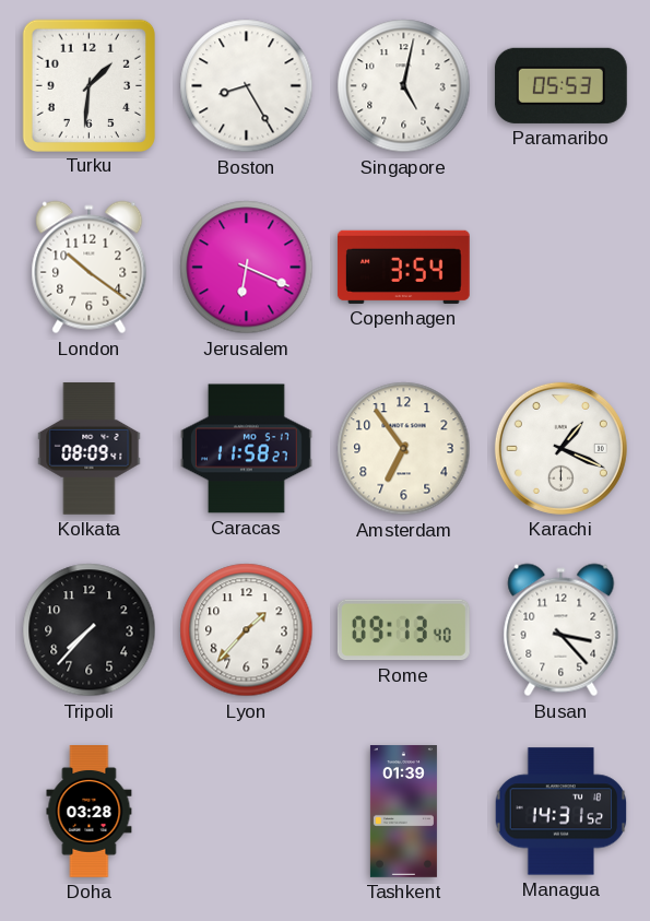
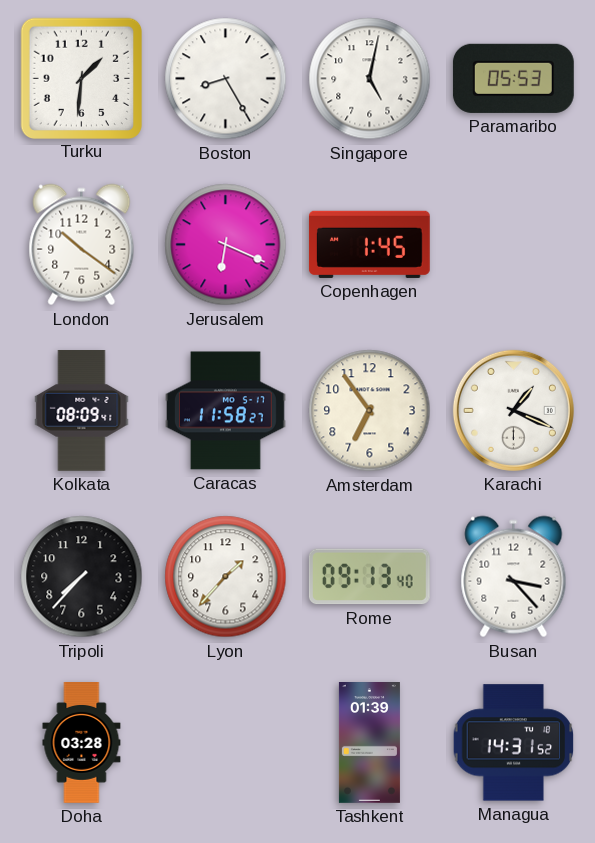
Copenhagen: 3:54 -> 1:45 (369, 244)
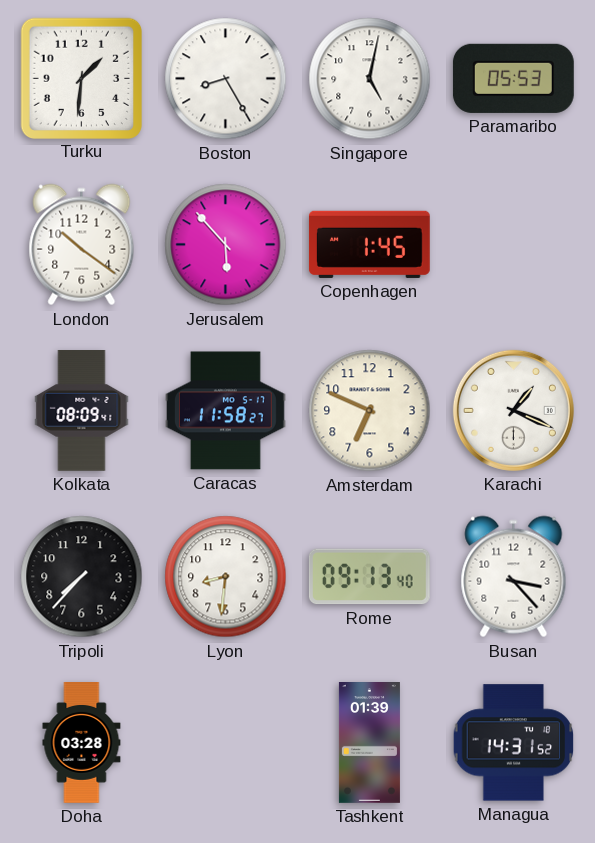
Jerusalem: 6:19 -> 5:53 (226, 245)
Amsterdam: 6:54 -> 6:49 (370, 411)
Lyon: 1:37 -> 8:31 (226, 577)
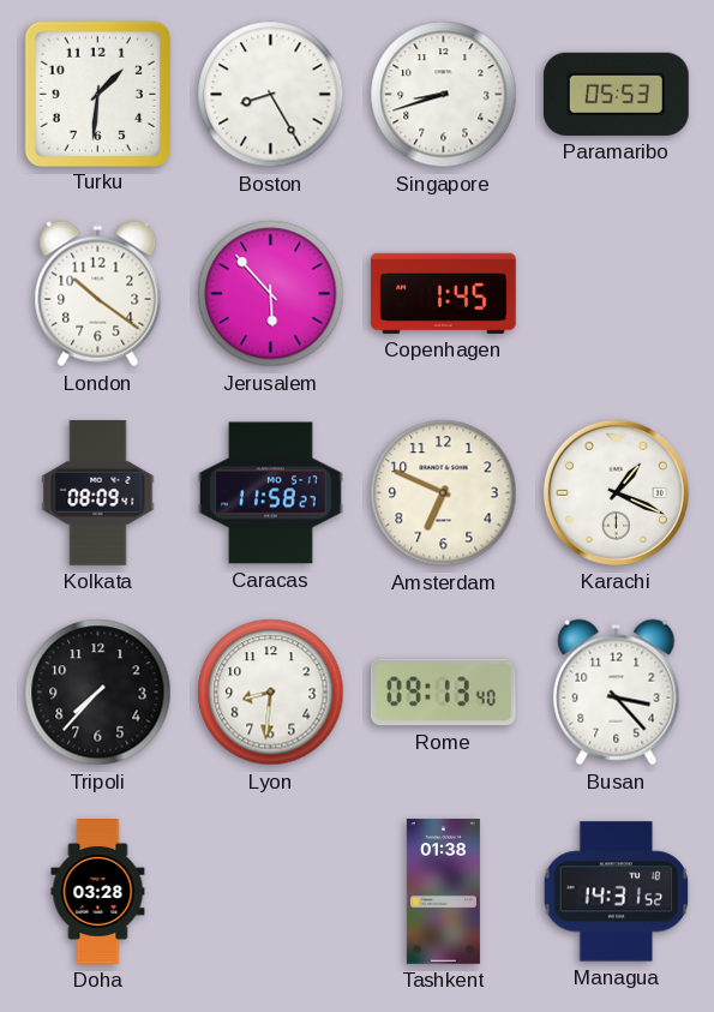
Singapore: 5:02 -> 8:42 (444, 95)
Tashkent: 01:39 -> 01:38 (443, 892)
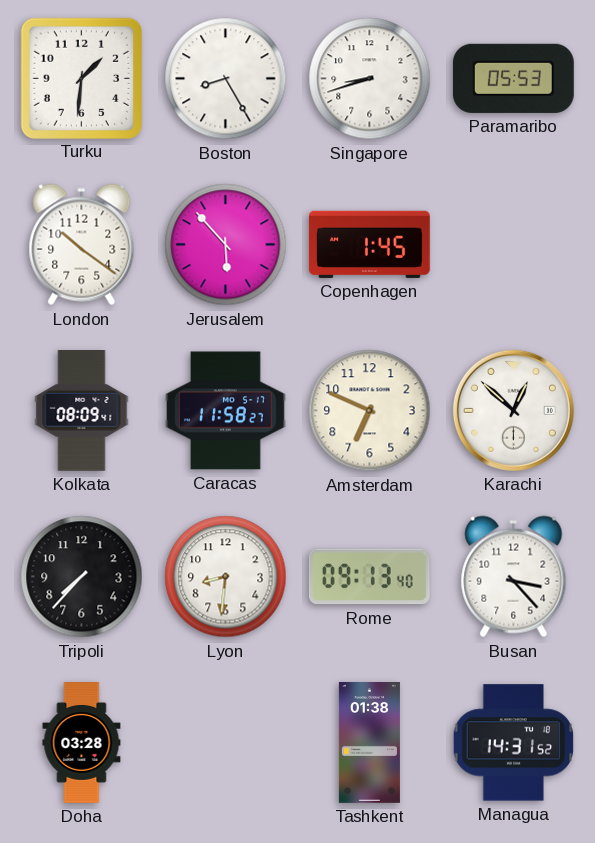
Karachi: 1:19 -> 12:52 (513, 410)
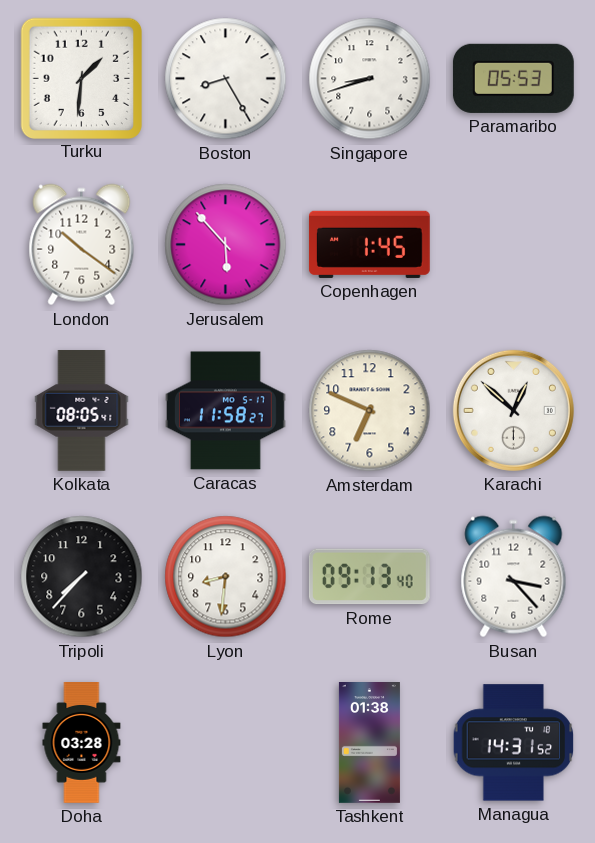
Kolkata: 08:09 -> 08:05 (82, 411)
